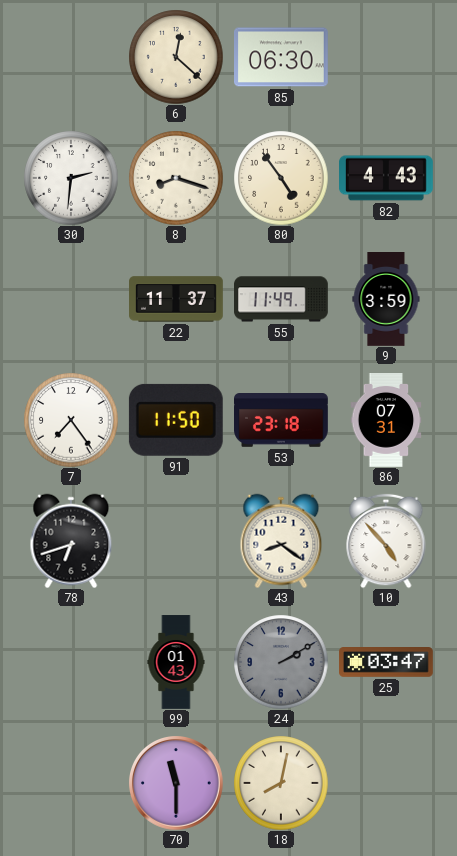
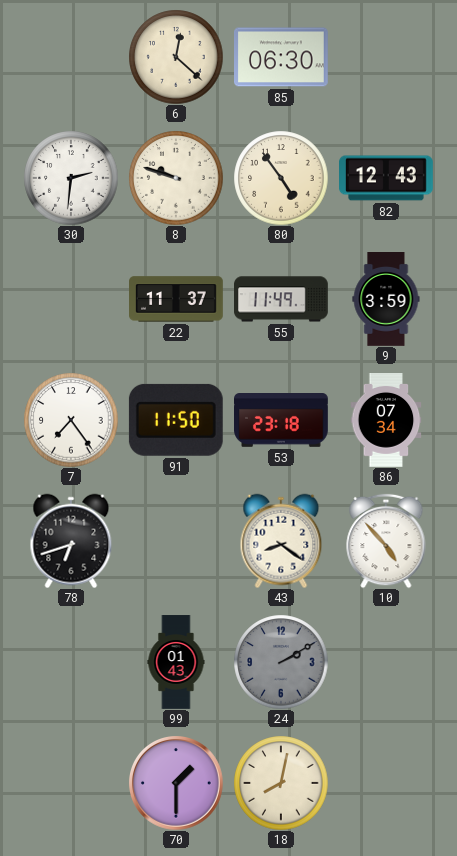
8: 8:18 -> 9:48 (176, 178)
82: 4:43 -> 12:43 (387, 178)
86: 07:31 -> 07:34 (386, 421)
25: 03:47 -> none (387, 663)
70: 11:30 -> 1:30 (176, 783)
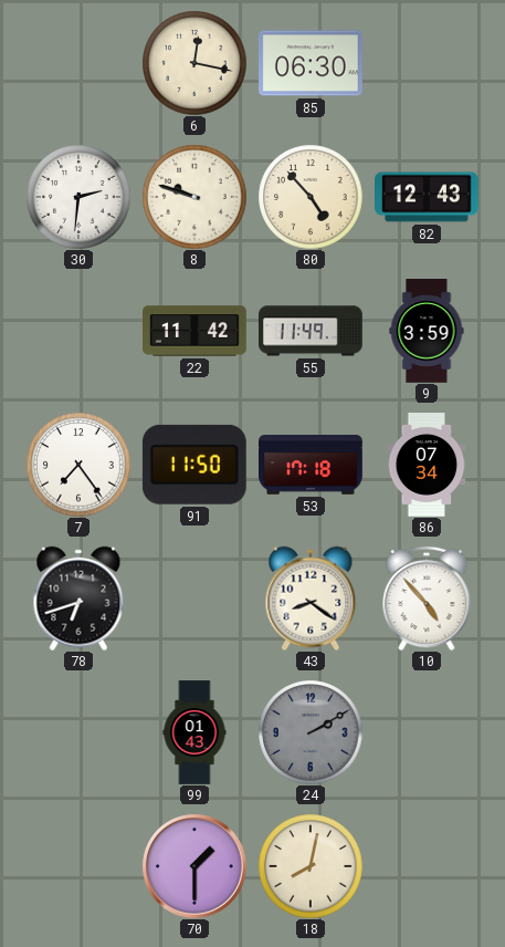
6: 12:22 -> 12:17 (194, 63)
80: 4:54 -> 4:53 (311, 197)
22: 11:37 -> 11:42 (196, 331)
53: 23:18 -> 17:18 (312, 466)
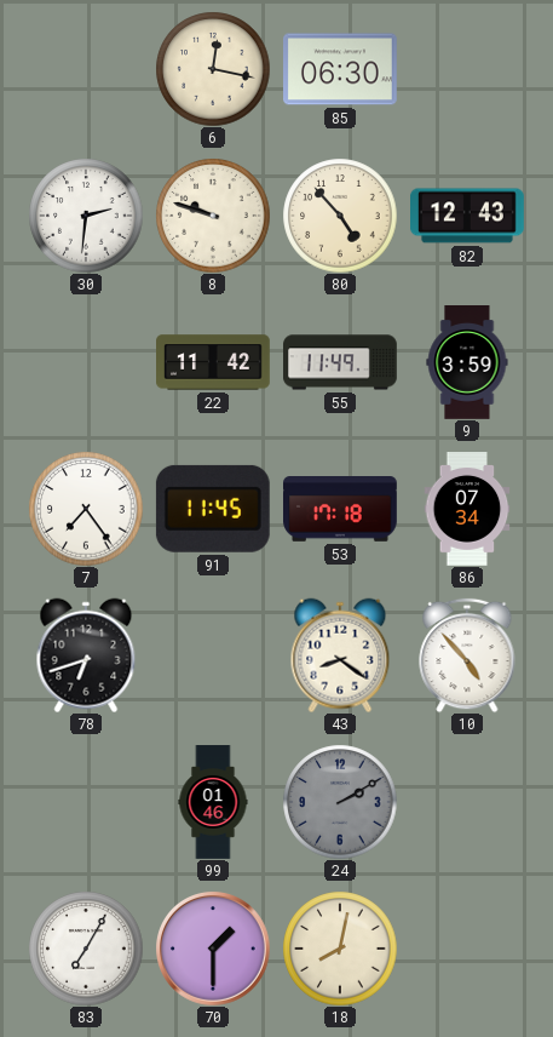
91: 11:50 -> 11:45 (213, 509)
99: 01:43 -> 01:46 (213, 802)
83: none -> 7:05 (86, 949)
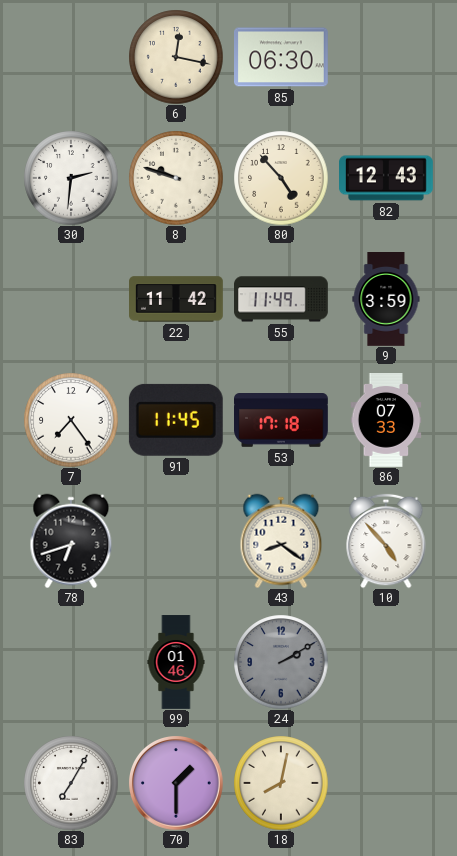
86: 07:34 -> 07:33 (386, 421)
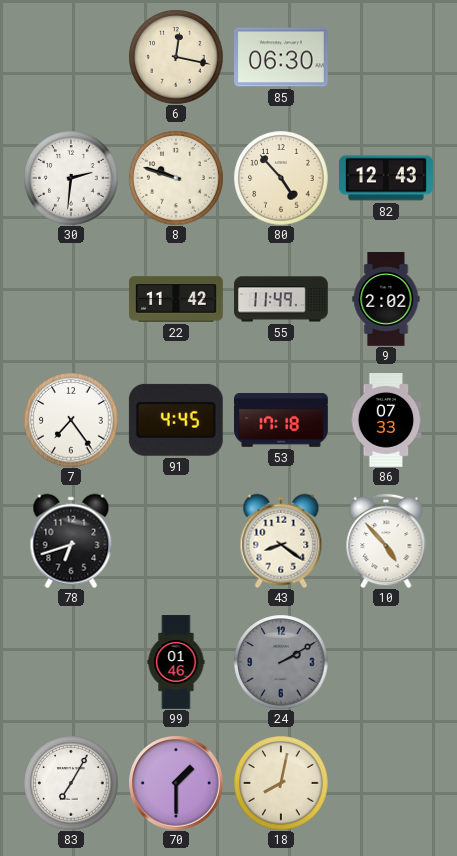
9: 3:59 -> 2:02 (386, 300)
91: 11:45 -> 4:45 (176, 420)
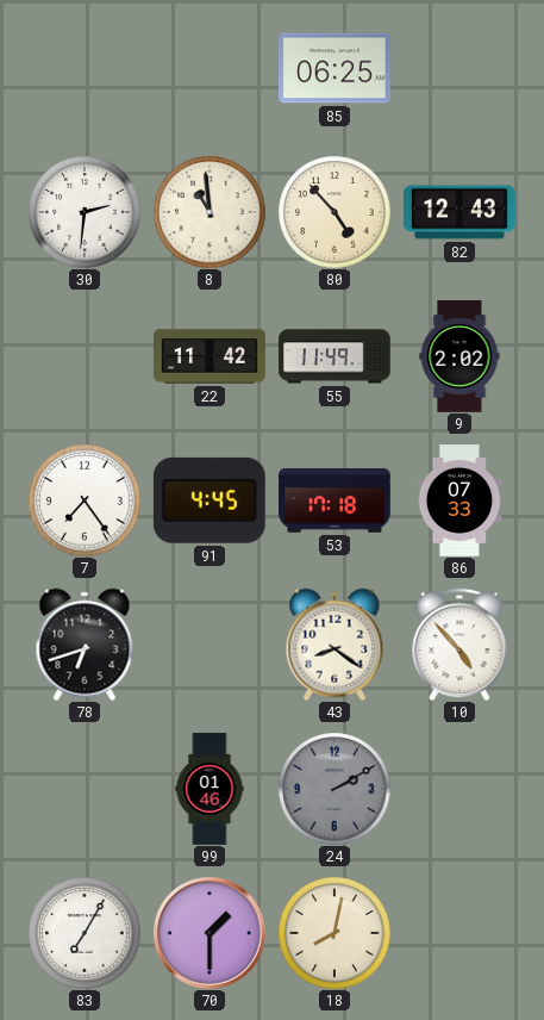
6: 12:17 -> none (176, 57)
85: 06:30 -> 06:25 (336, 68)
8: 9:48 -> 10:59 (210, 212)
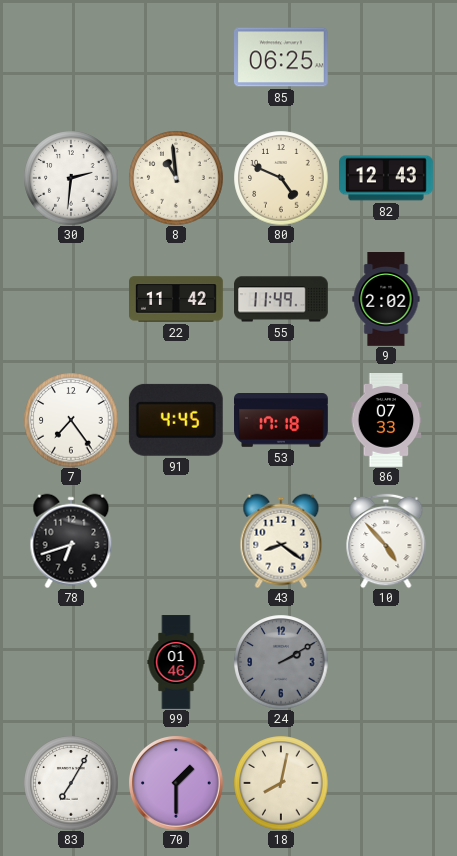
80: 4:53 -> 4:49 (281, 178)
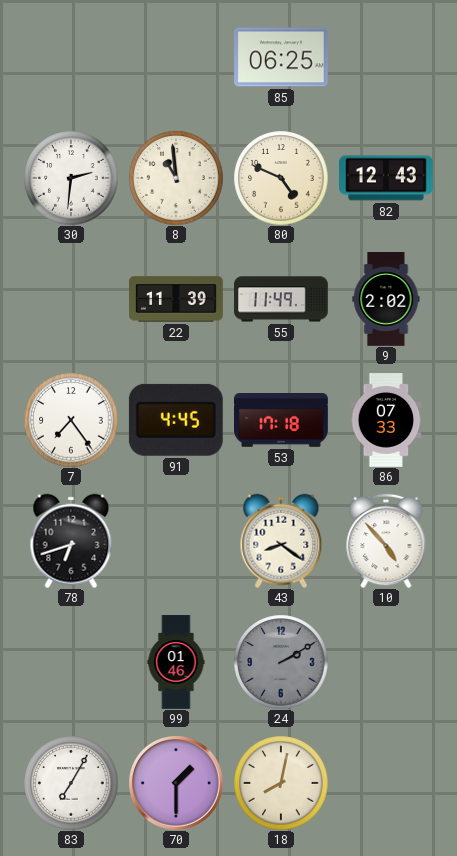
22: 11:42 -> 11:39 (177, 299)
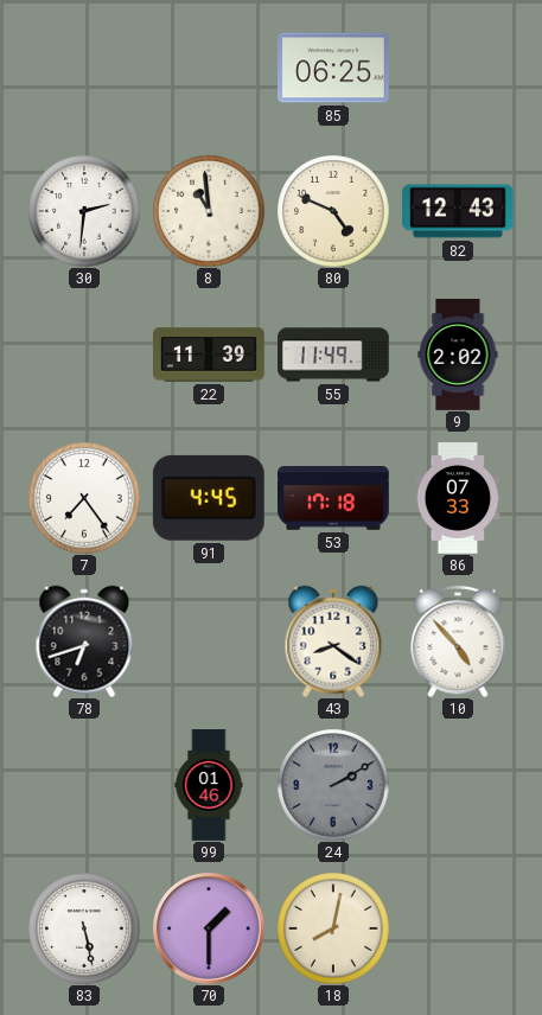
83: 7:05 -> 5:28 (84, 928)
